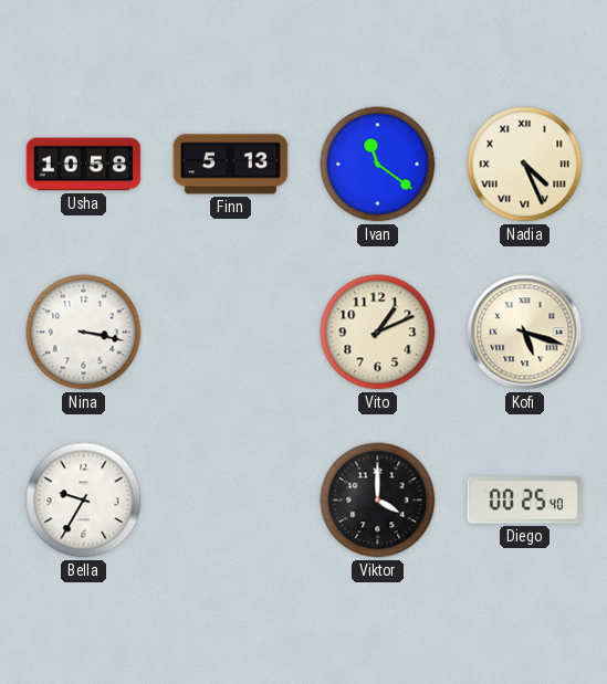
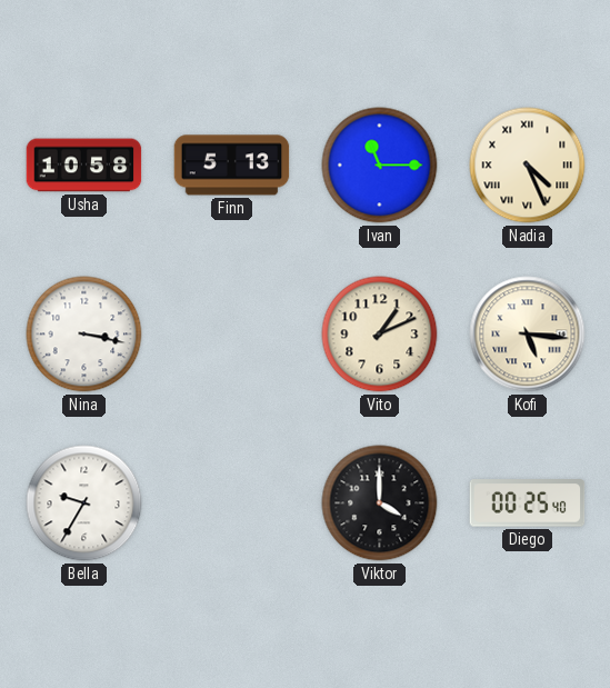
Ivan: 11:21 -> 11:15 (380, 166)
Kofi: 5:18 -> 5:16 (528, 335)
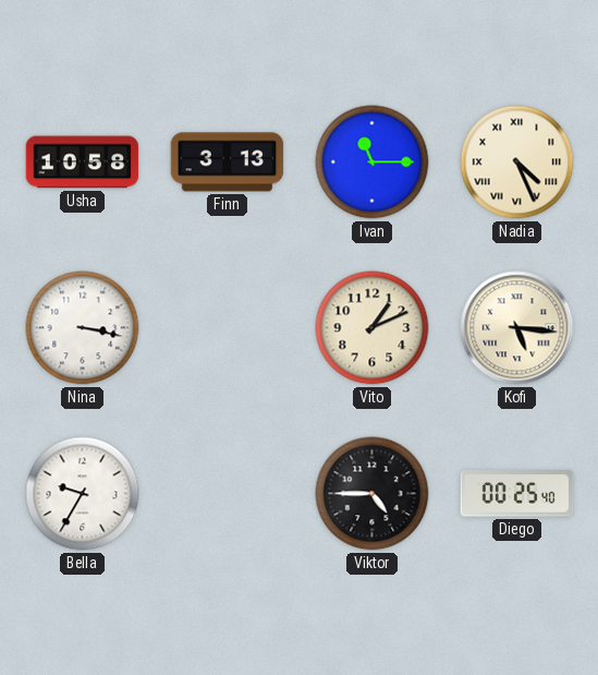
Finn: 5:13 -> 3:13 (228, 162)
Viktor: 4:00 -> 4:45 (373, 494)
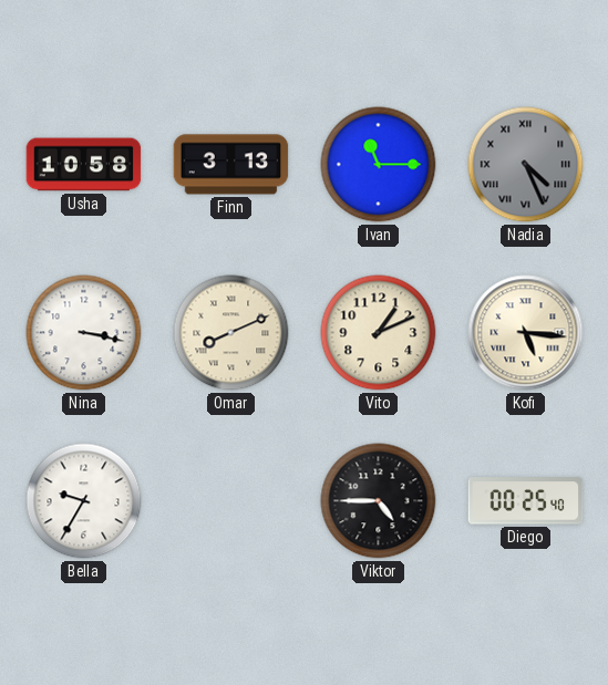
Nadia dial: cream -> grey (526, 165)
Omar: none -> 8:11 (231, 333)
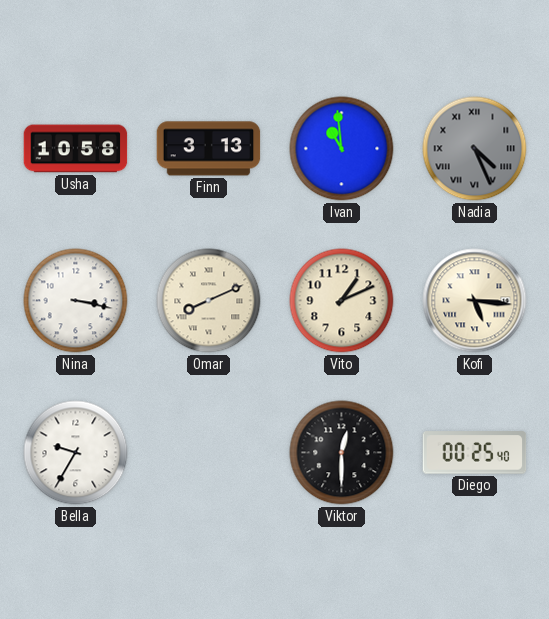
Ivan: 11:15 -> 10:59 (342, 149)
Viktor: 4:45 -> 12:30 (342, 453)
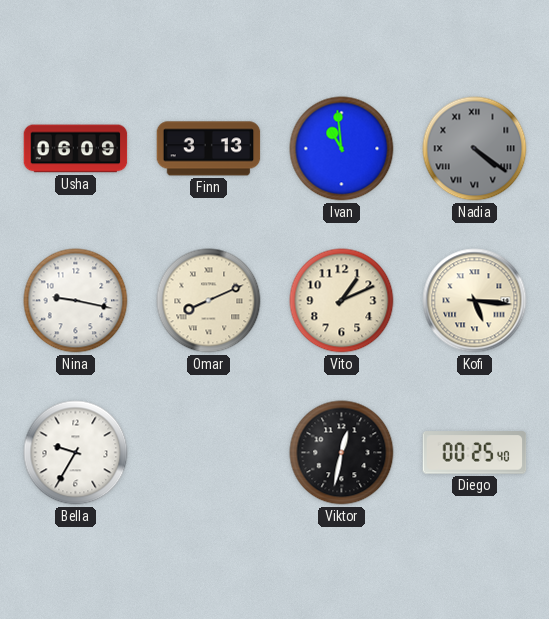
Usha: 10:58 -> 06:09 (76, 149)
Nadia: 4:26 -> 4:21 (475, 149)
Nina: 3:17 -> 9:17 (76, 301)
Viktor: 12:30 -> 12:32 (342, 453)
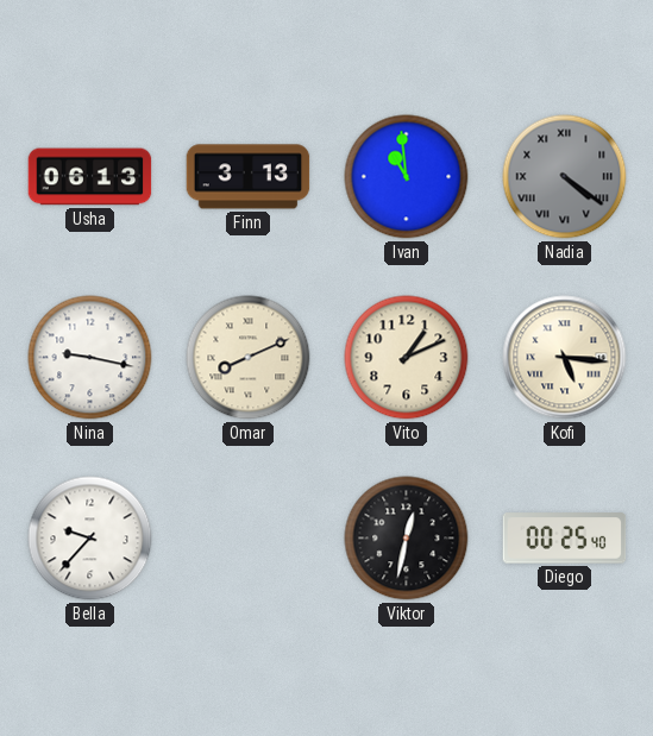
Usha: 06:09 -> 06:13 (90, 177)
Bella: 9:35 -> 9:37 (90, 539)
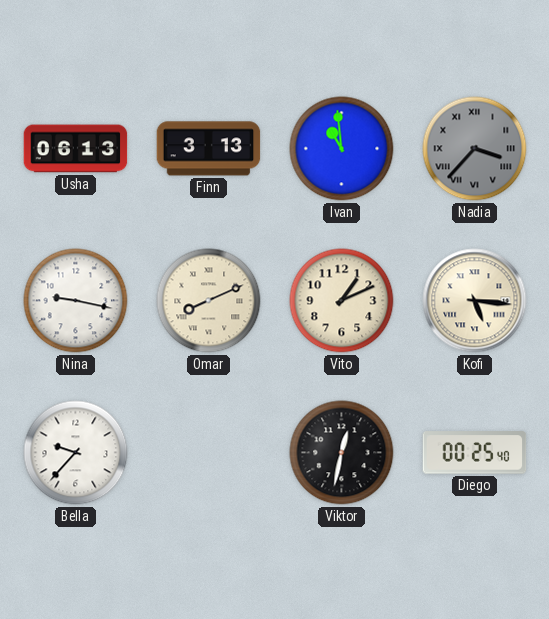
Nadia: 4:21 -> 3:37 (475, 149)
